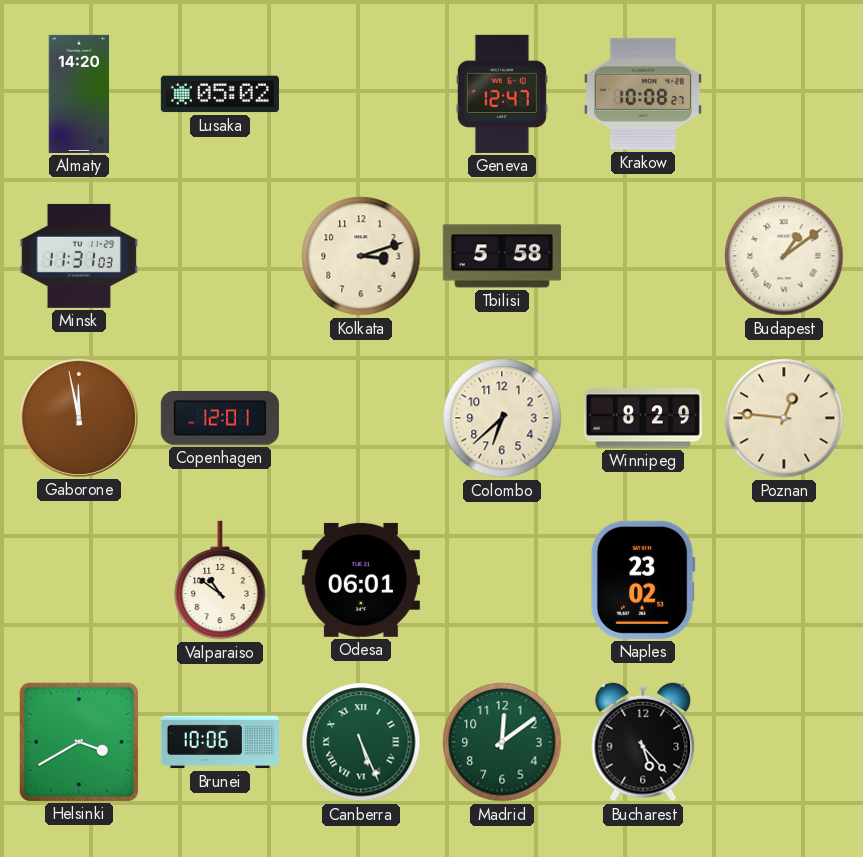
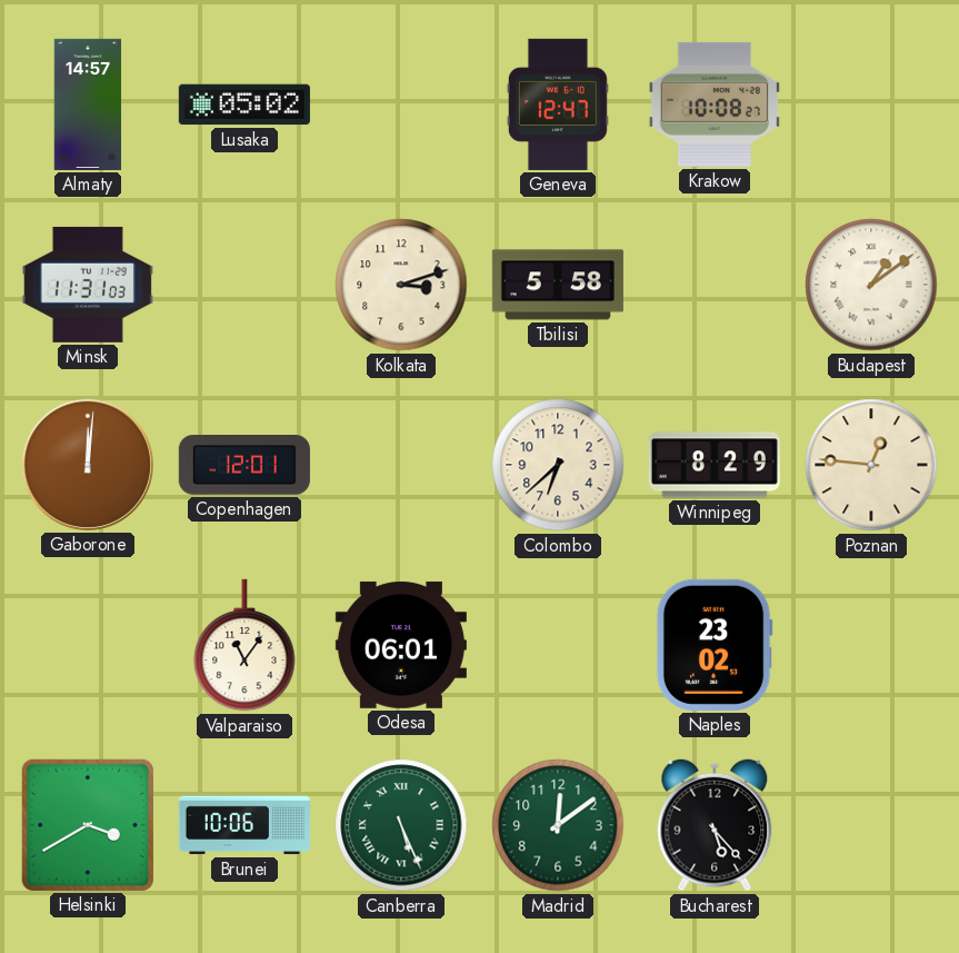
Almaty: 14:20 -> 14:57 (88, 105)
Gaborone: 11:58 -> 12:01 (88, 465)
Valparaiso: 10:51 -> 11:06 (244, 645)
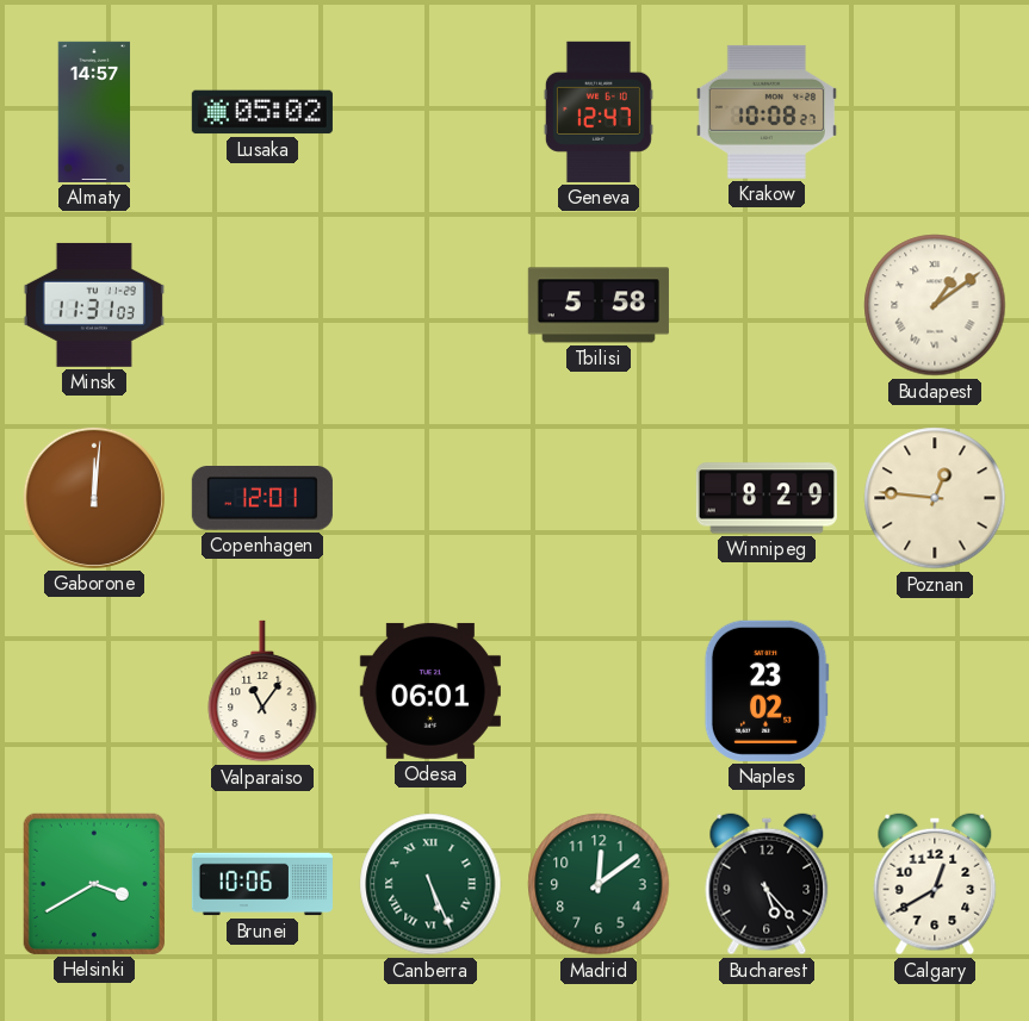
Kolkata: 3:12 -> none (401, 285)
Colombo: 6:38 -> none (558, 465)
Calgary: none -> 12:40 (935, 884)
